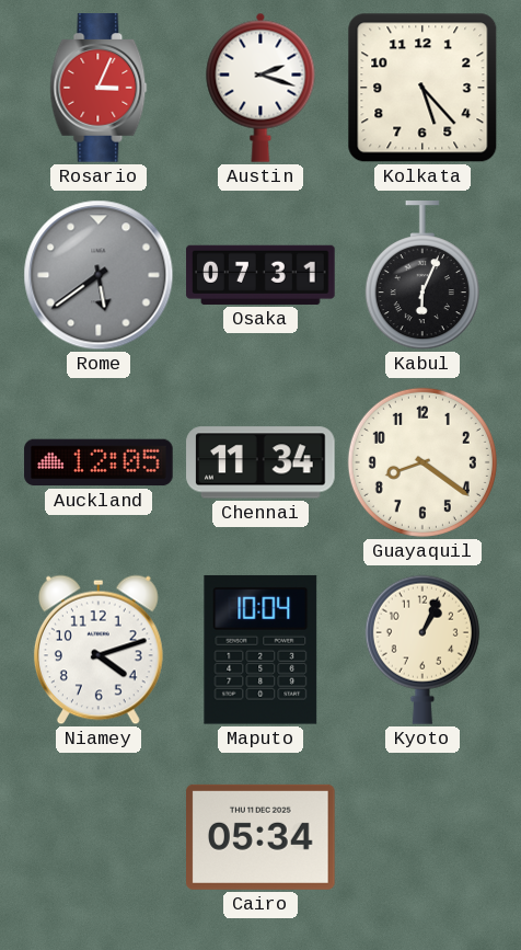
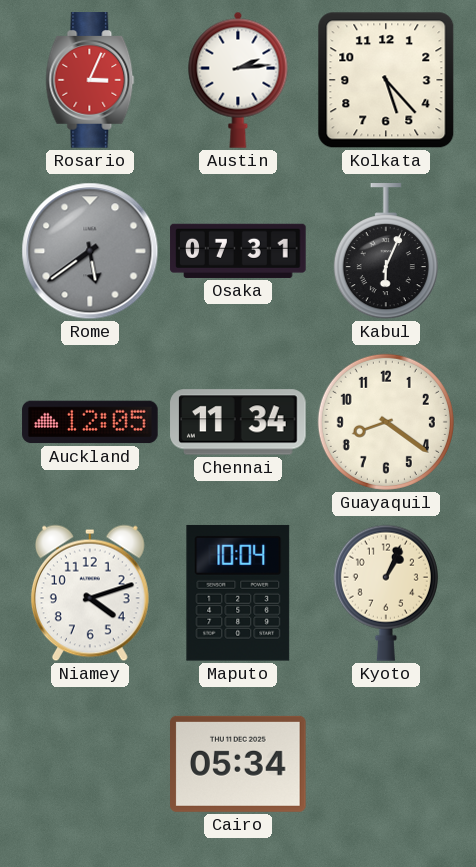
Austin: 2:18 -> 2:14 (238, 80)
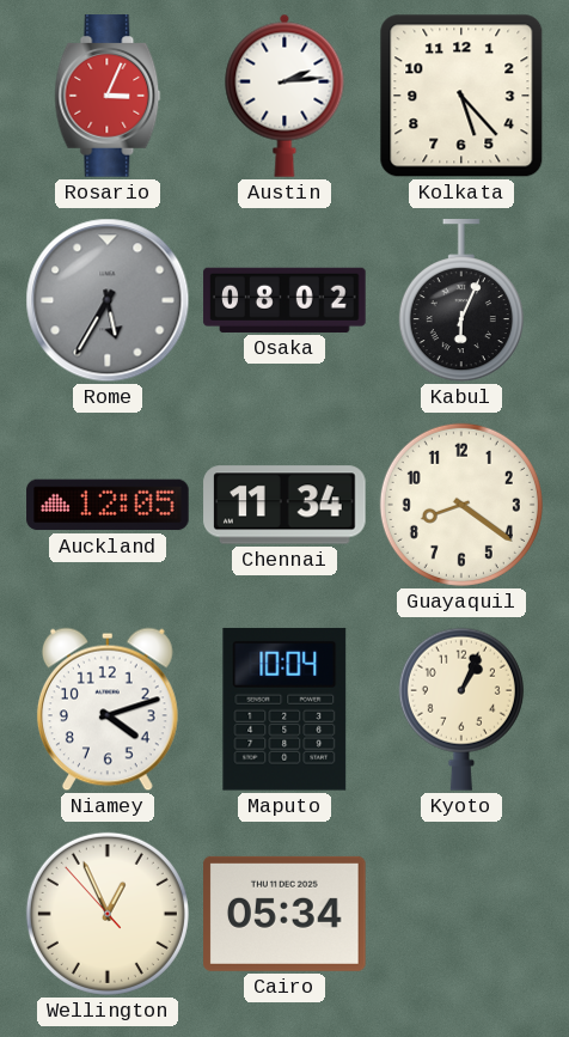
Rome: 5:39 -> 5:35 (108, 300)
Osaka: 07:31 -> 08:02 (284, 300)
Wellington: none -> 12:55 (108, 914)
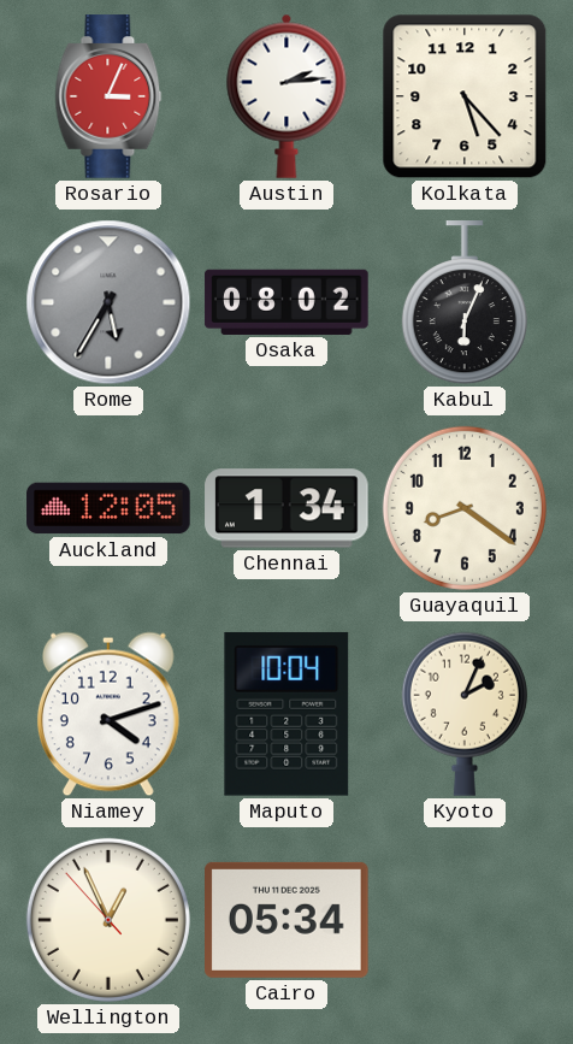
Chennai: 11:34 -> 1:34 (286, 508)
Kyoto: 1:04 -> 2:04 (465, 714)
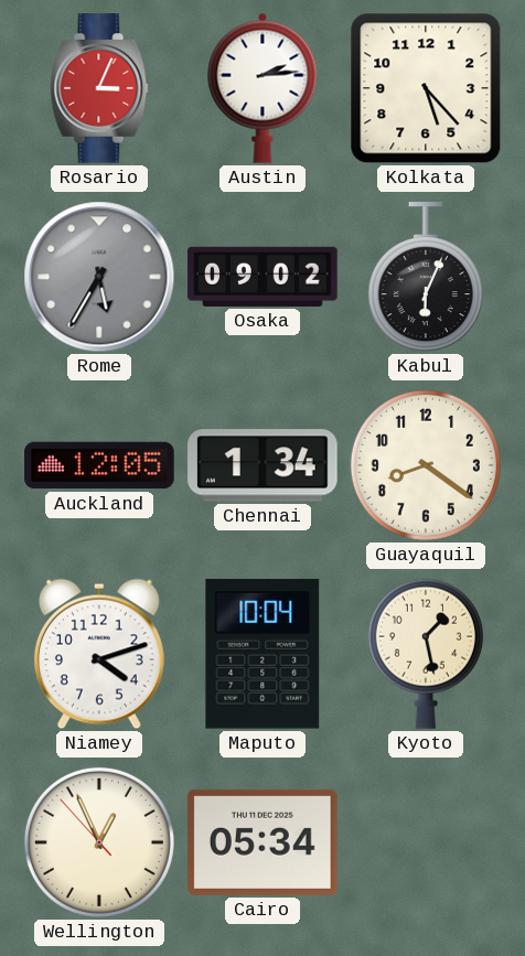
Osaka: 08:02 -> 09:02 (262, 277)
Kyoto: 2:04 -> 1:28 (426, 654)
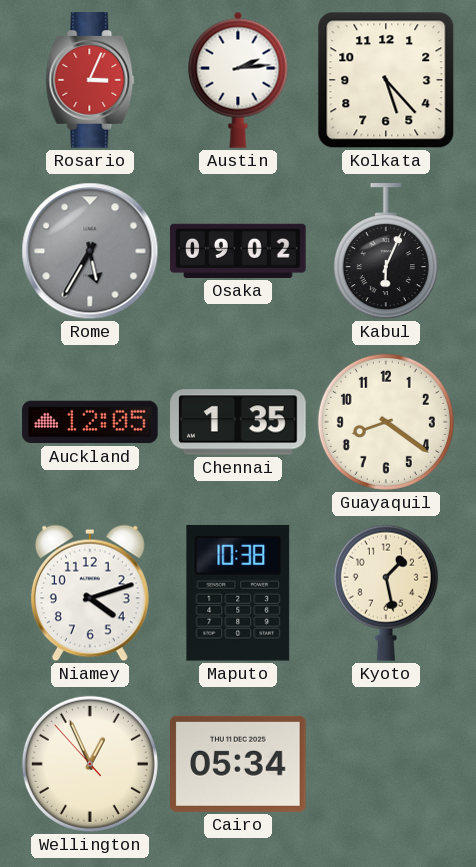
Chennai: 1:34 -> 1:35 (238, 422)
Maputo: 10:04 -> 10:38 (238, 593)
